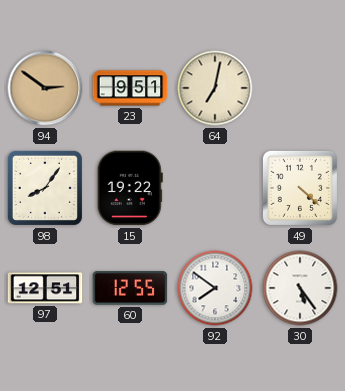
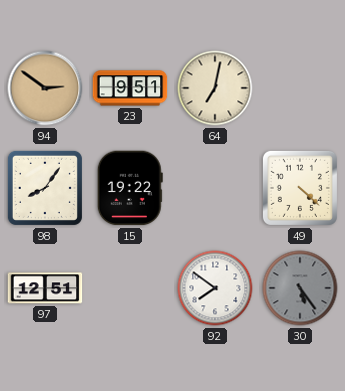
60: 12:55 -> none (130, 288)
30 dial: white -> grey (300, 288)
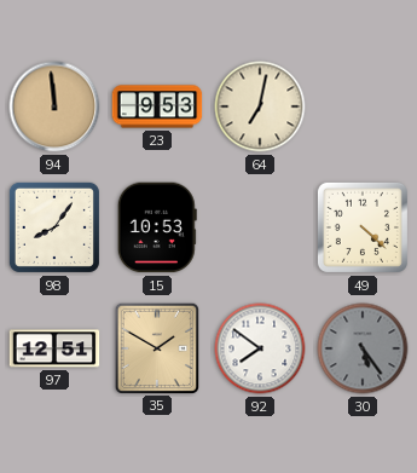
94: 2:51 -> 11:59 (54, 106)
23: 9:51 -> 9:53 (157, 106)
15: 19:22 -> 10:53 (157, 227)
35: none -> 1:50 (156, 347)
